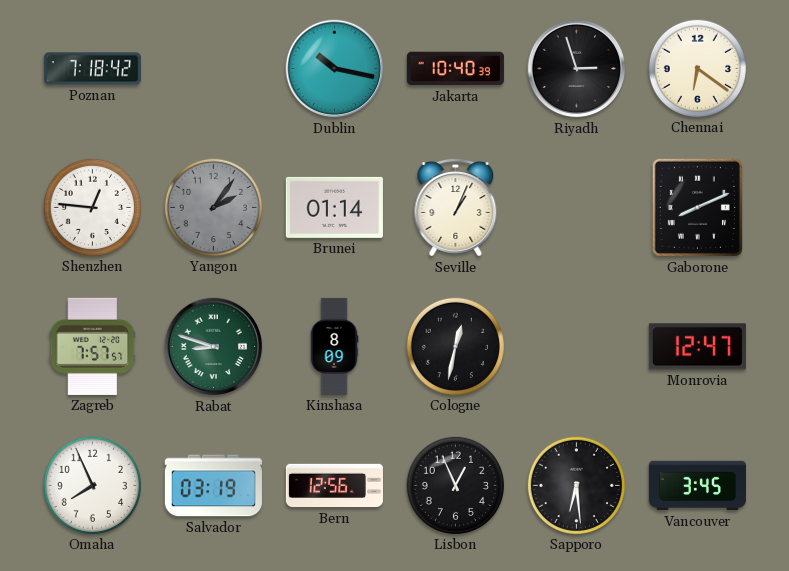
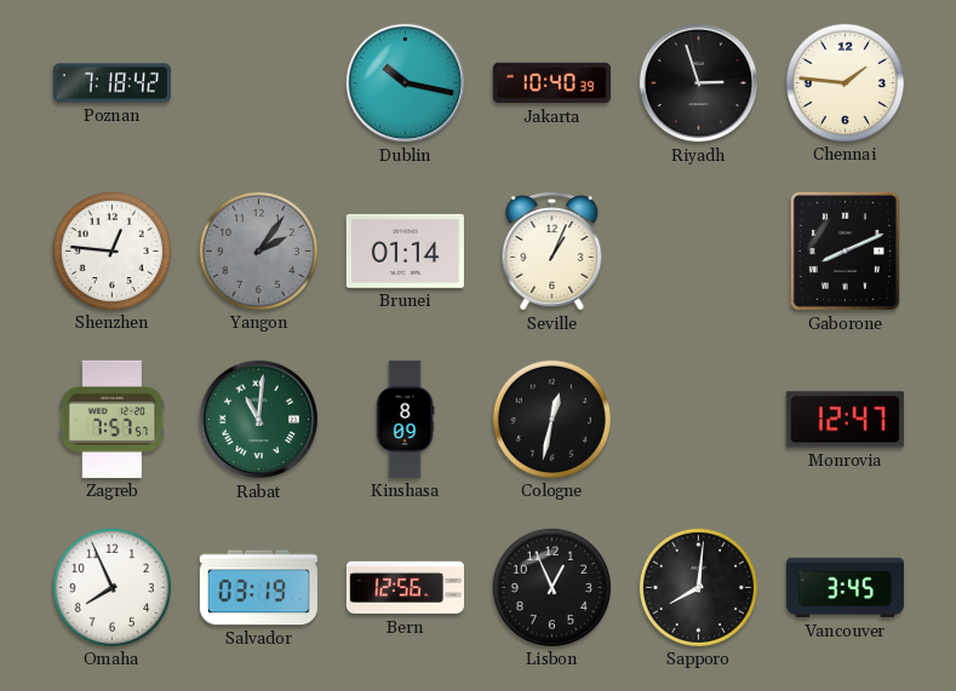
Chennai: 6:21 -> 1:46 (845, 82)
Rabat: 8:48 -> 11:01 (259, 420)
Sapporo: 6:29 -> 8:01 (698, 587)
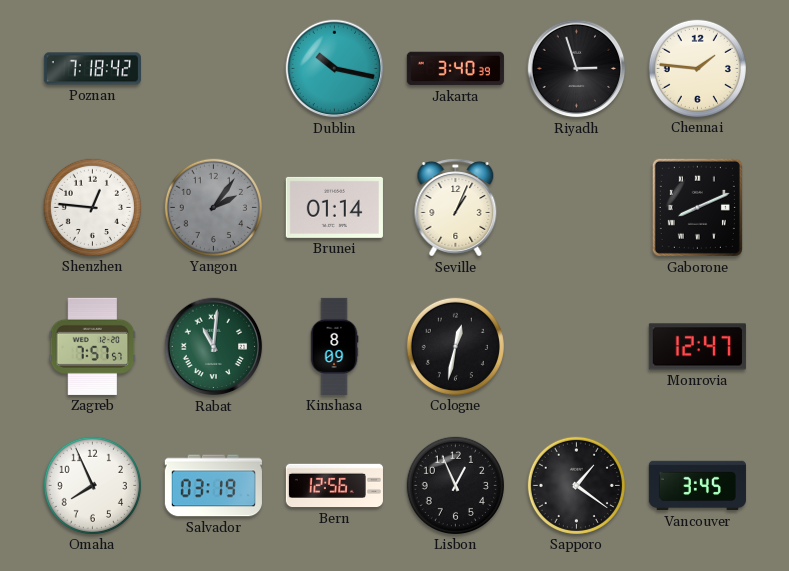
Jakarta: 10:40 -> 3:40 (455, 69)
Sapporo: 8:01 -> 1:21 (576, 485)
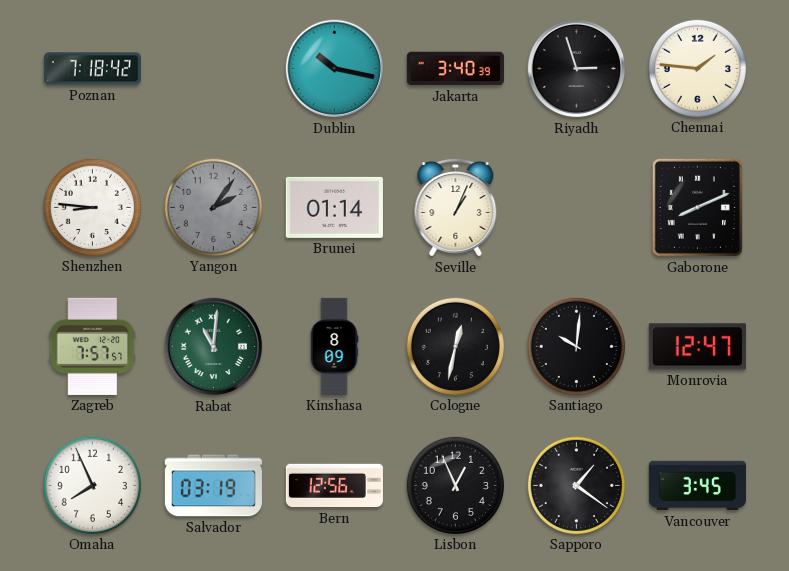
Shenzhen: 12:46 -> 8:46 (92, 207)
Santiago: none -> 10:01 (576, 346)
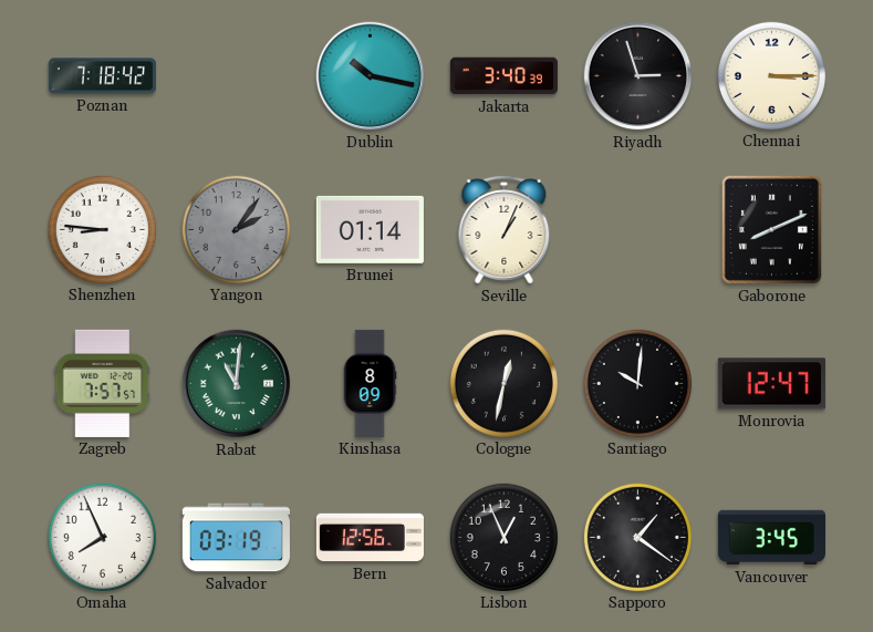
Chennai: 1:46 -> 3:15 (771, 75)
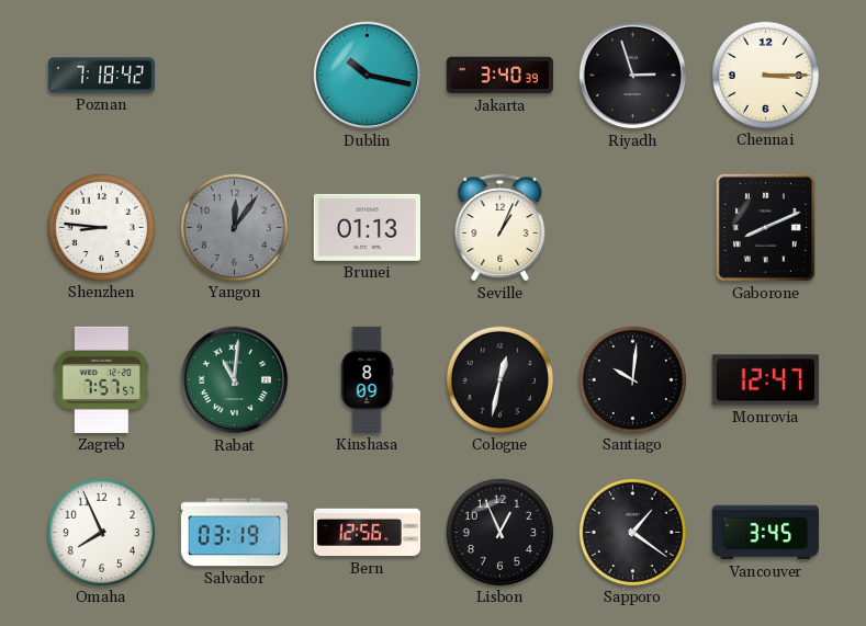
Yangon: 2:06 -> 12:06 (234, 227)
Brunei: 01:14 -> 01:13 (367, 227)
